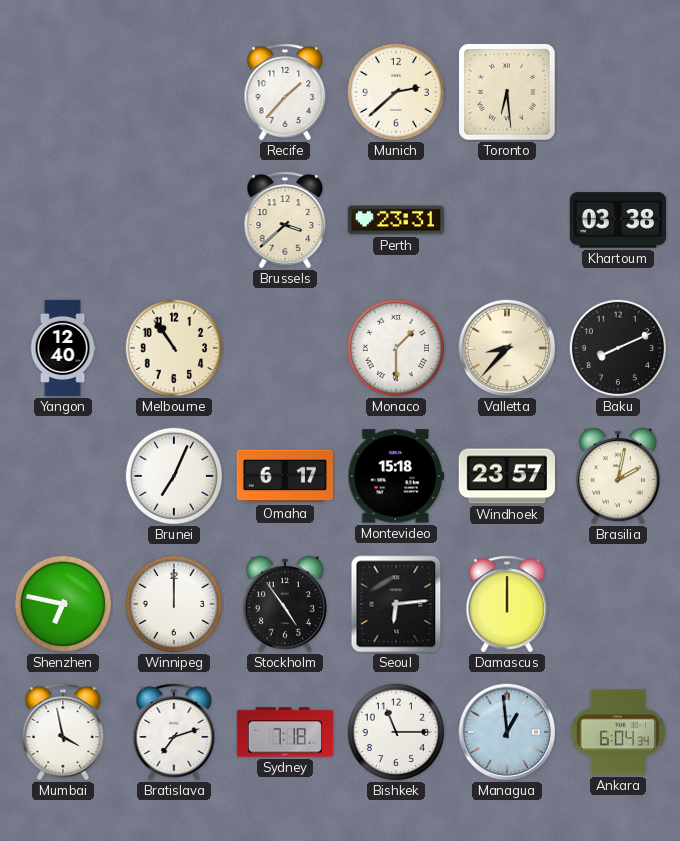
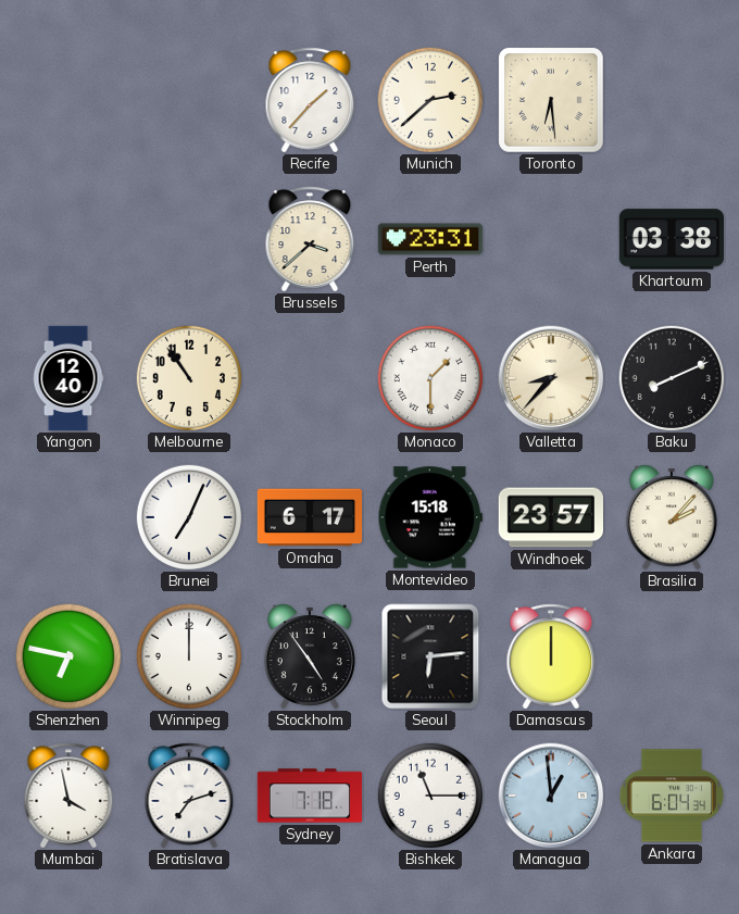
Brasilia: 2:02 -> 2:07 (672, 517)
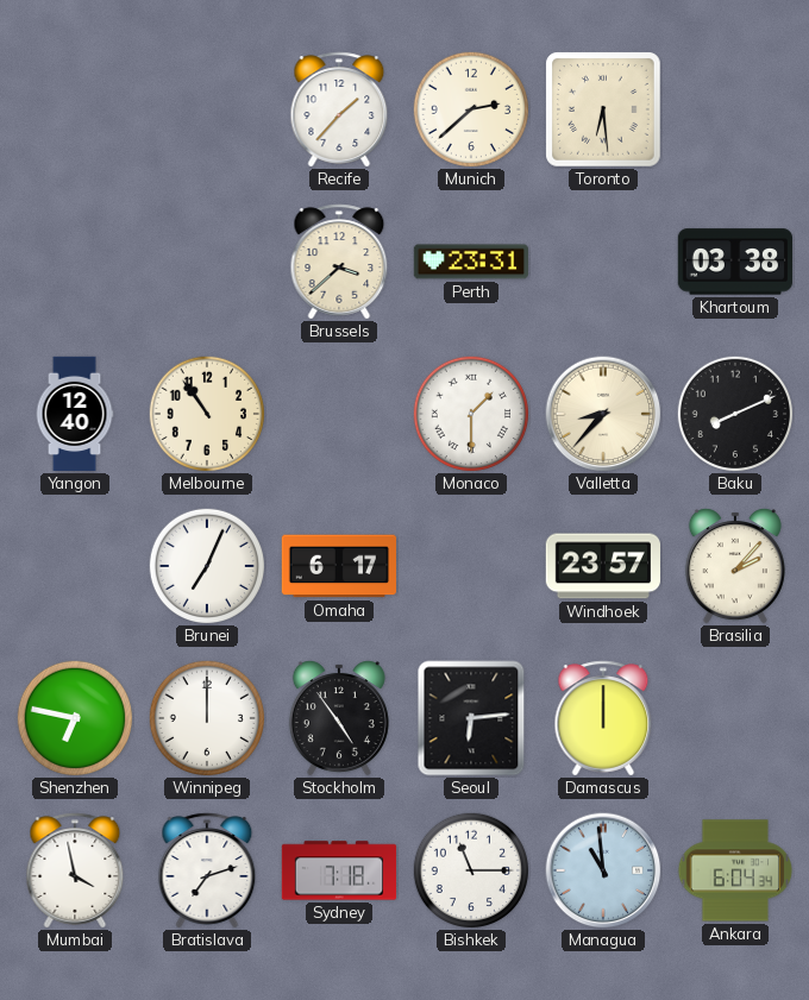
Montevideo: 15:18 -> none (430, 517)
Managua: 12:59 -> 10:59 (603, 870)
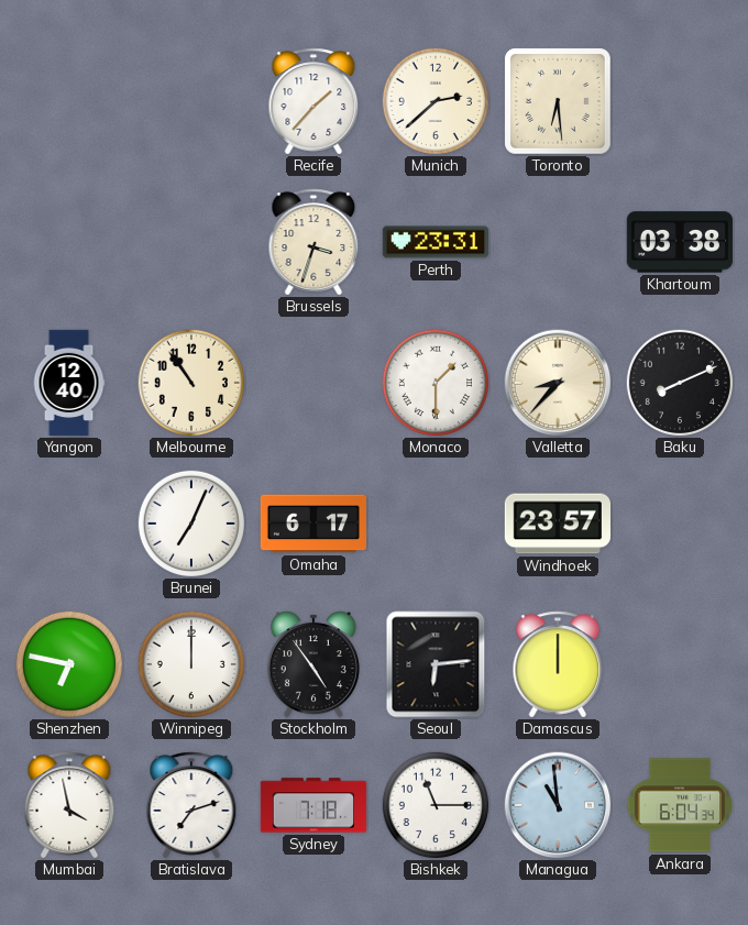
Brussels: 3:38 -> 3:33 (313, 242)
Brasilia: 2:07 -> none (735, 566)
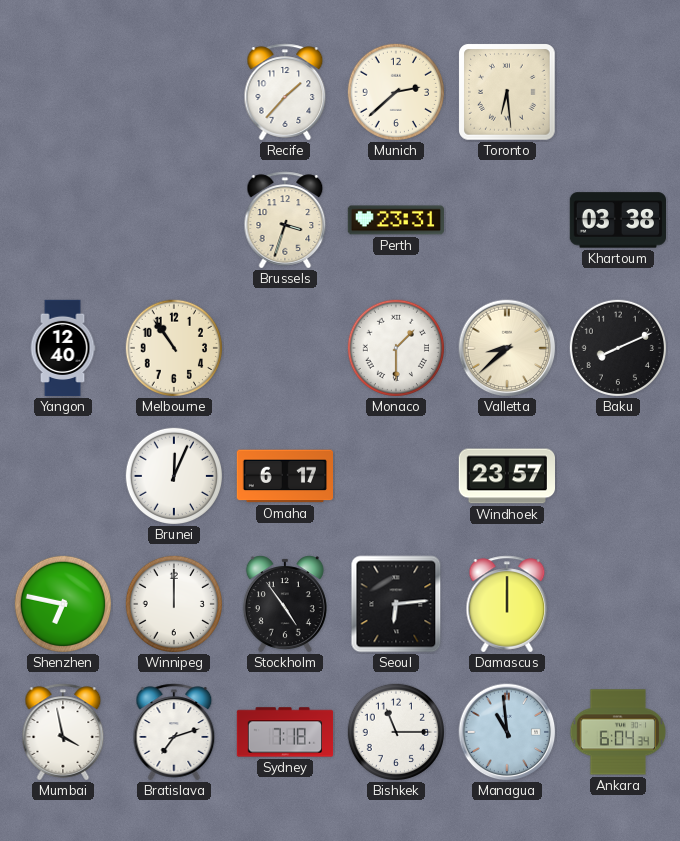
Valletta: 8:37 -> 8:38 (507, 348)
Brunei: 7:04 -> 12:04 (173, 475)
